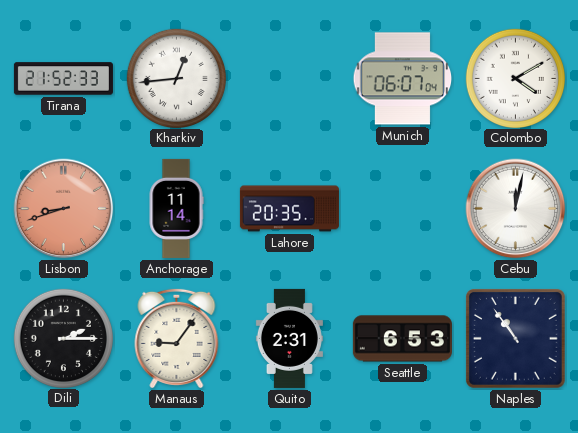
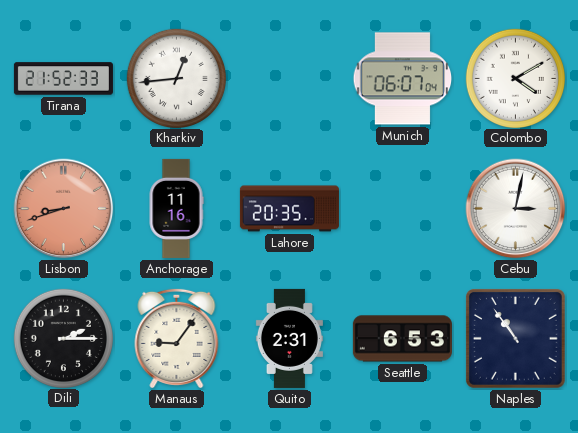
Anchorage: 11:14 -> 11:16 (176, 208)
Cebu: 12:02 -> 3:02 (516, 209)
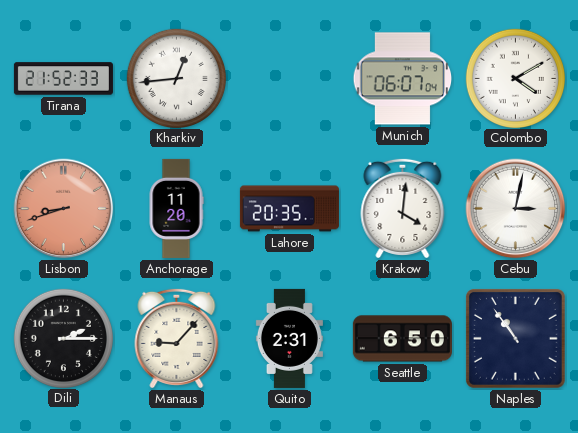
Anchorage: 11:16 -> 11:20 (176, 208)
Krakow: none -> 4:01 (403, 208)
Manaus: 9:06 -> 9:07 (177, 338)
Seattle: 6:53 -> 6:50 (402, 339)
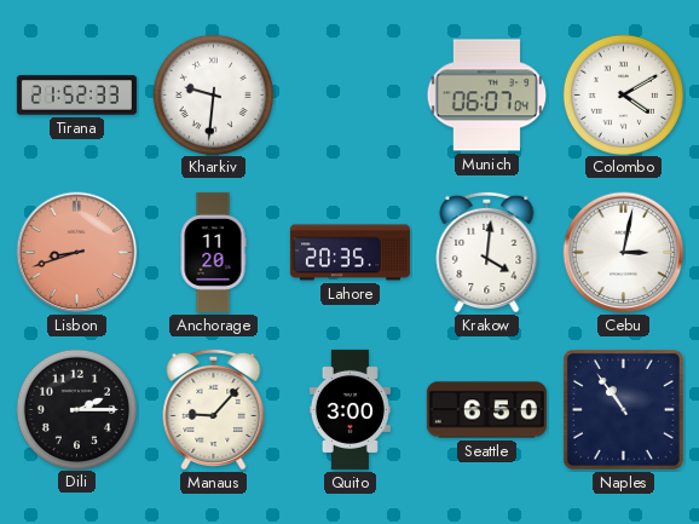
Kharkiv: 12:44 -> 9:31 (213, 94)
Quito: 2:31 -> 3:00 (349, 409)
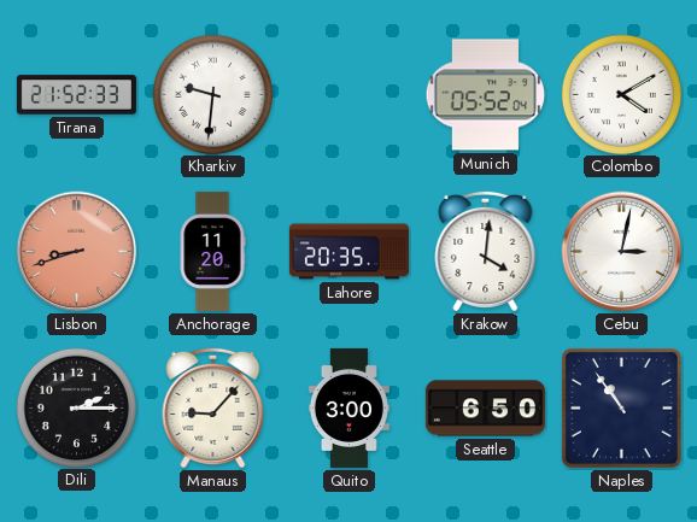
Munich: 06:07 -> 05:52 (486, 95)
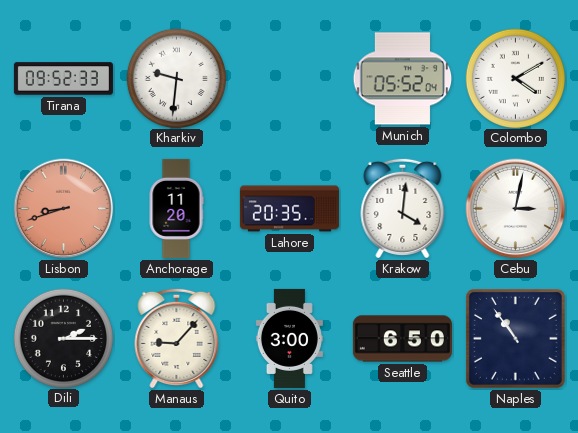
Tirana: 21:52 -> 09:52 (63, 79)
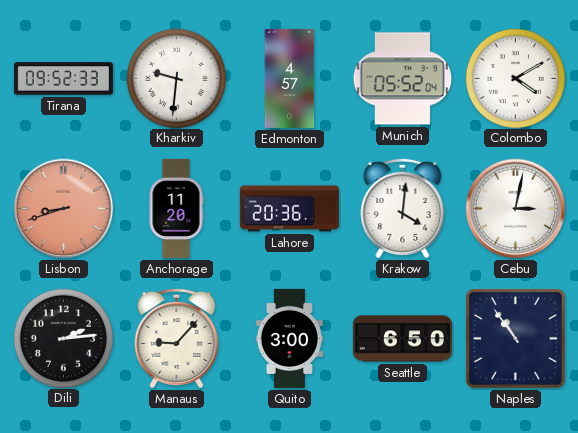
Edmonton: none -> 4:57 (290, 78)
Lahore: 20:35 -> 20:36 (289, 209)
Dili: 2:15 -> 2:14 (63, 338)
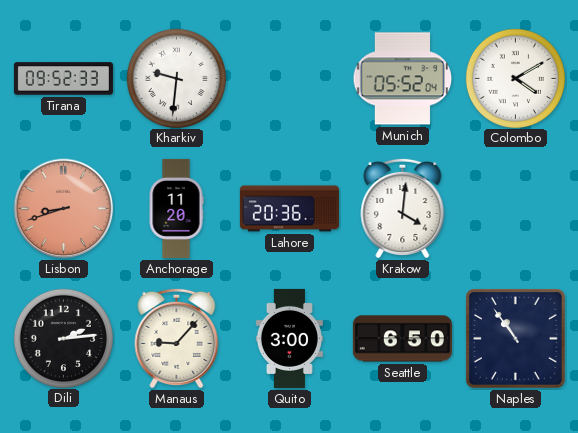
Edmonton: 4:57 -> none (290, 78)
Cebu: 3:02 -> none (516, 209)
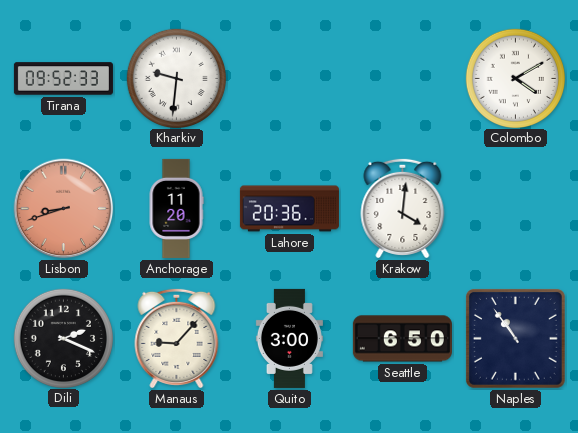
Munich: 05:52 -> none (403, 79)
Dili: 2:14 -> 2:19 (63, 338)
